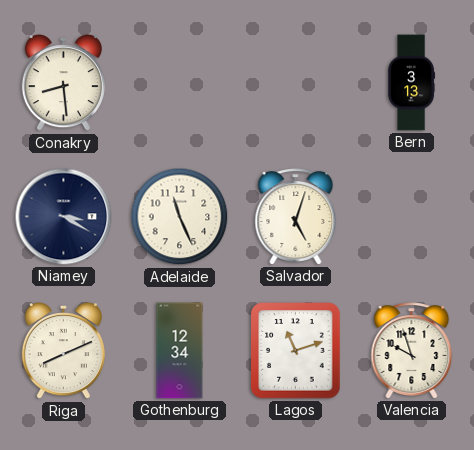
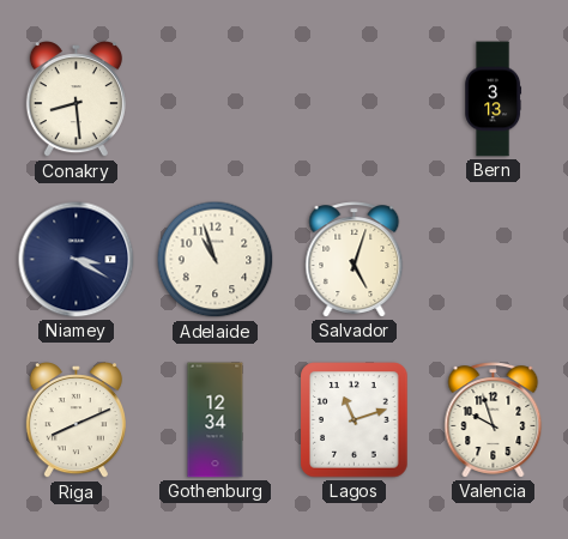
Adelaide: 11:26 -> 10:57 (216, 260)
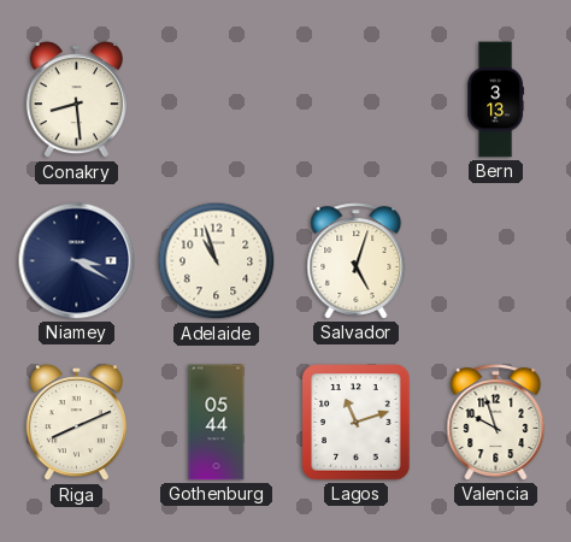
Gothenburg: 12:34 -> 05:44 (217, 423)
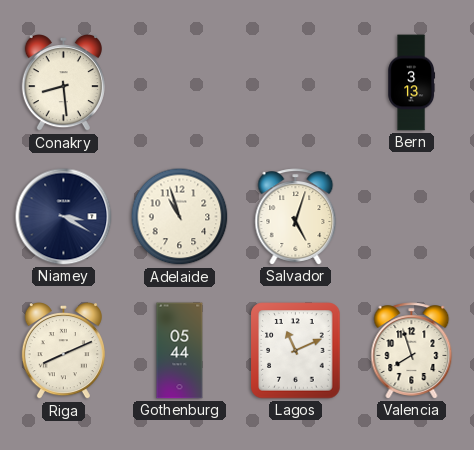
Lagos: 11:12 -> 11:11 (296, 351)
Valencia: 9:57 -> 7:57 (412, 351)
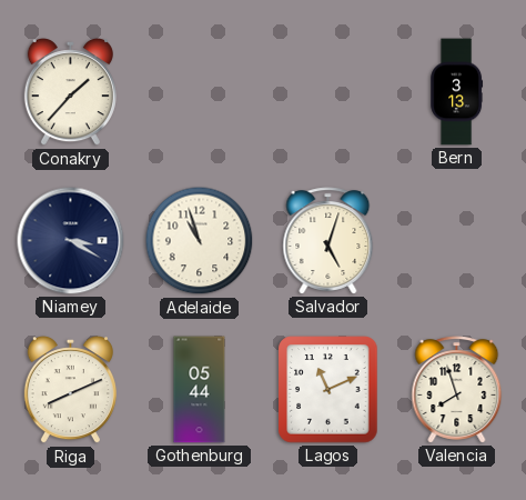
Conakry: 8:29 -> 1:37 (70, 93)
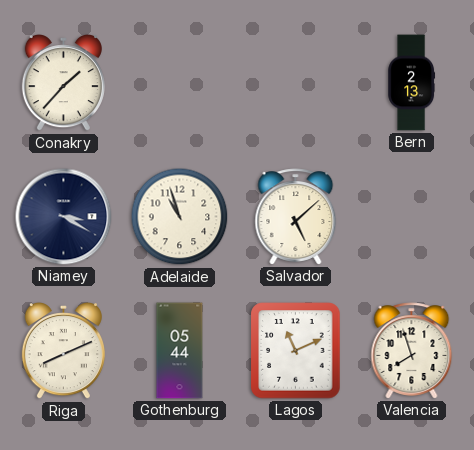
Bern: 3:13 -> 2:13 (412, 83)
Salvador: 5:03 -> 5:08 (296, 217)
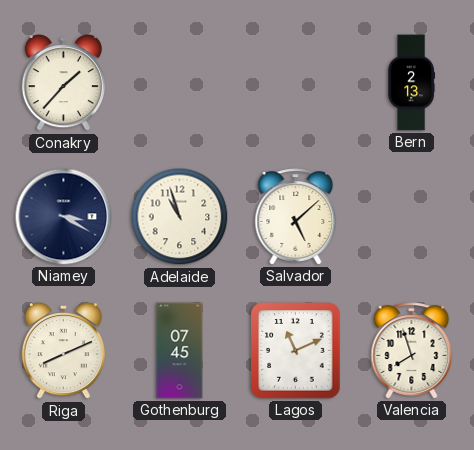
Gothenburg: 05:44 -> 07:45 (180, 351)
